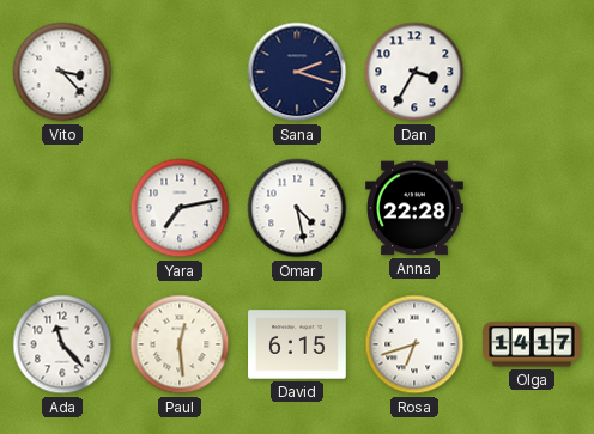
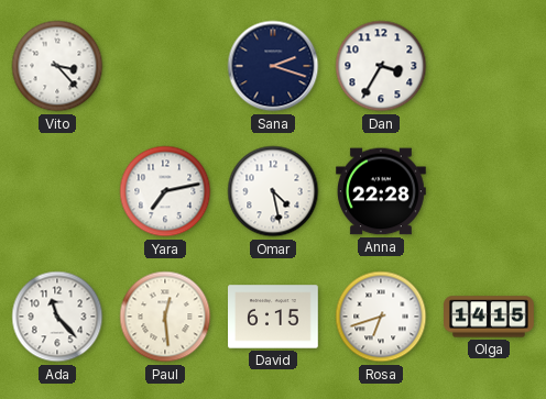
Olga: 14:17 -> 14:15 (490, 317)
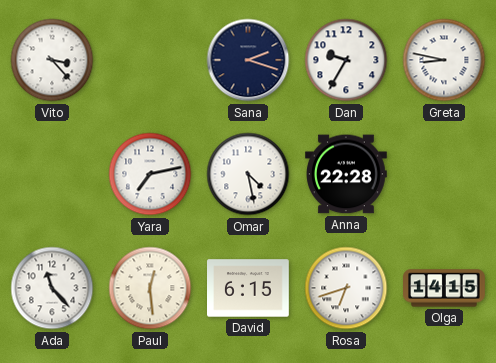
Dan: 3:35 -> 9:35 (346, 60)
Greta: none -> 8:47 (444, 60)
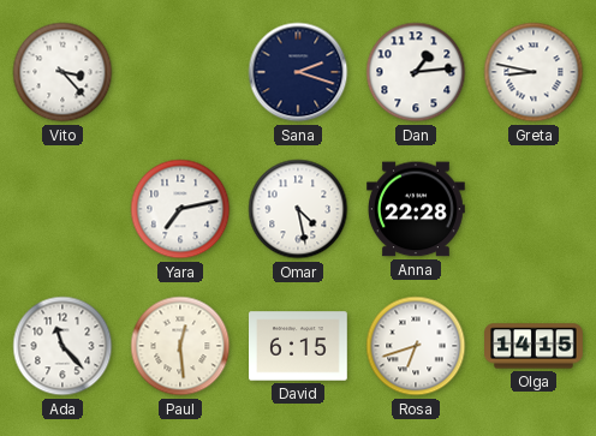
Dan: 9:35 -> 1:14 (416, 72)
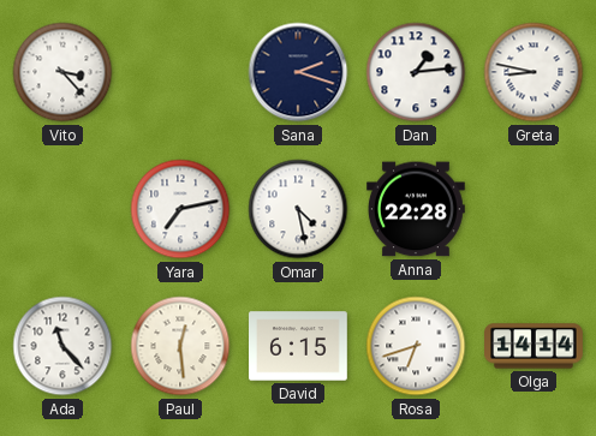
Olga: 14:15 -> 14:14 (535, 346)
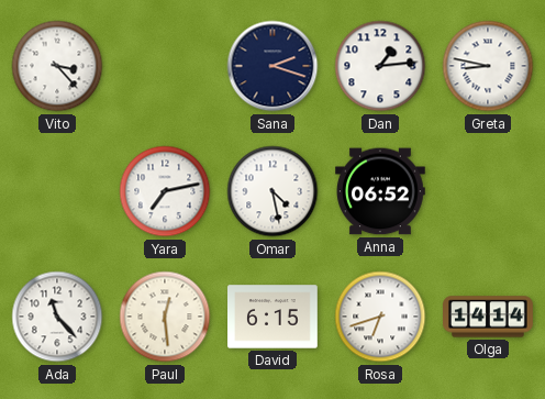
Anna: 22:28 -> 06:52 (381, 191)
